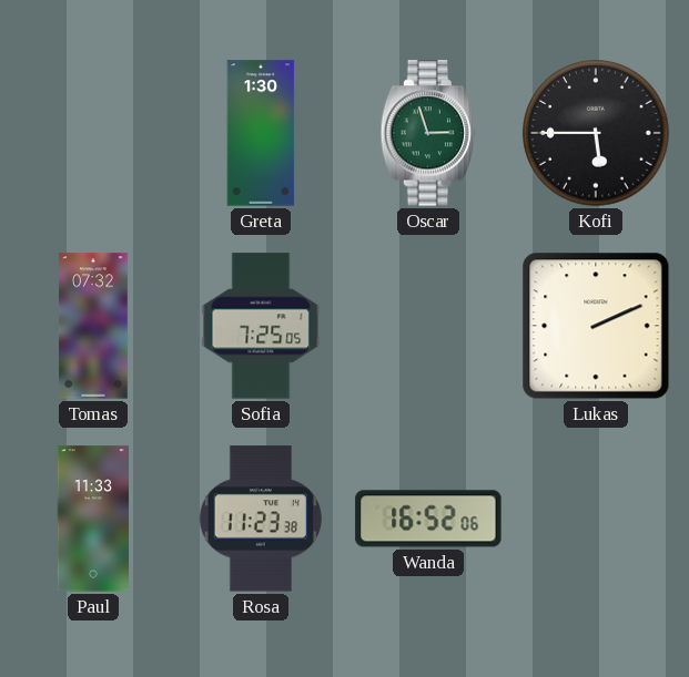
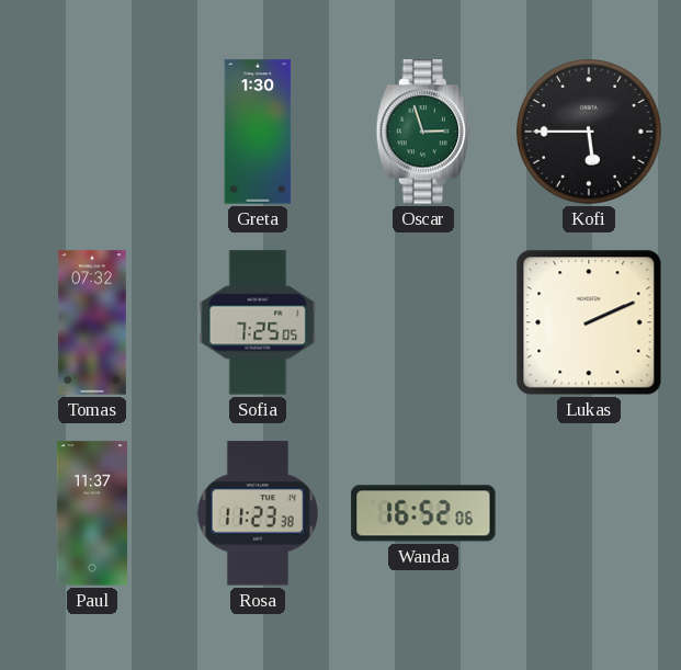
Paul: 11:33 -> 11:37 (92, 513)
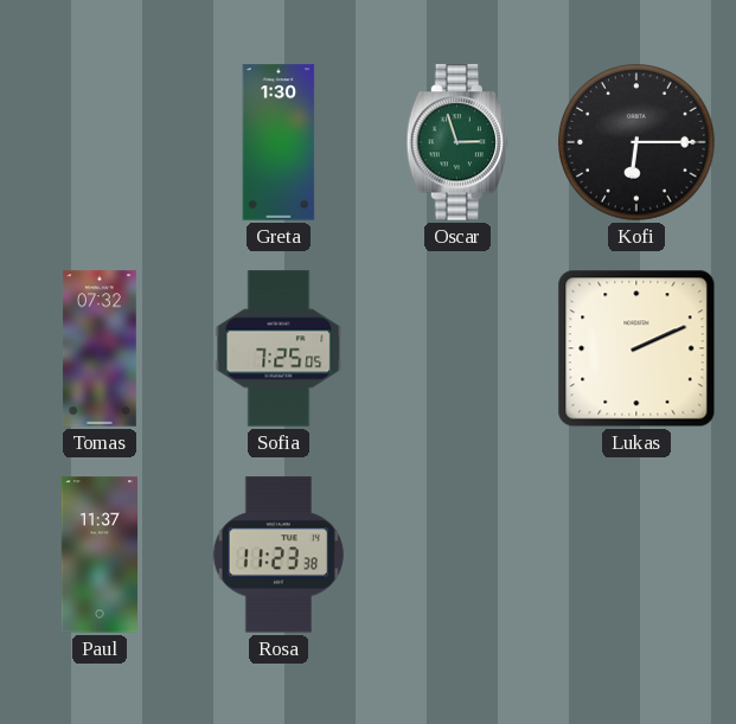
Kofi: 5:45 -> 6:15 (638, 143)
Wanda: 16:52 -> none (423, 513)
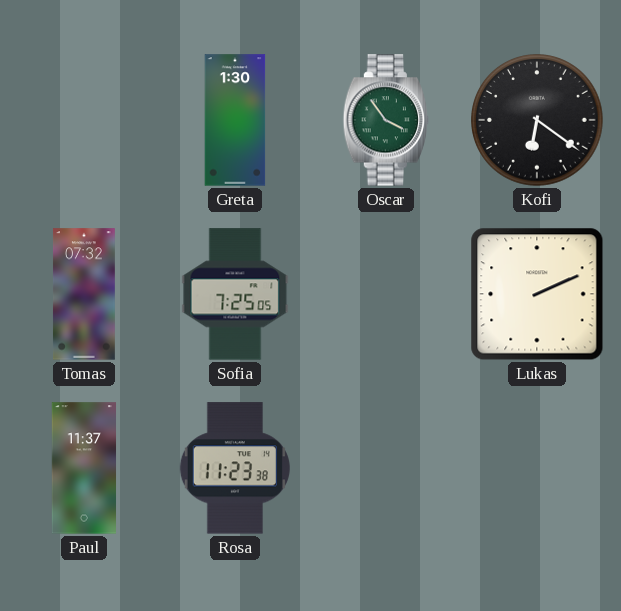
Oscar: 2:57 -> 3:54 (386, 120)
Kofi: 6:15 -> 6:21 (538, 121)
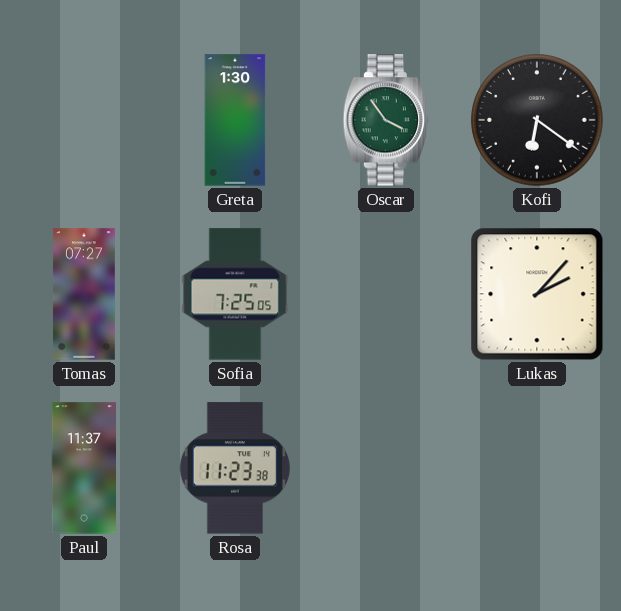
Tomas: 07:32 -> 07:27 (84, 294)
Lukas: 2:11 -> 2:07 (537, 294)
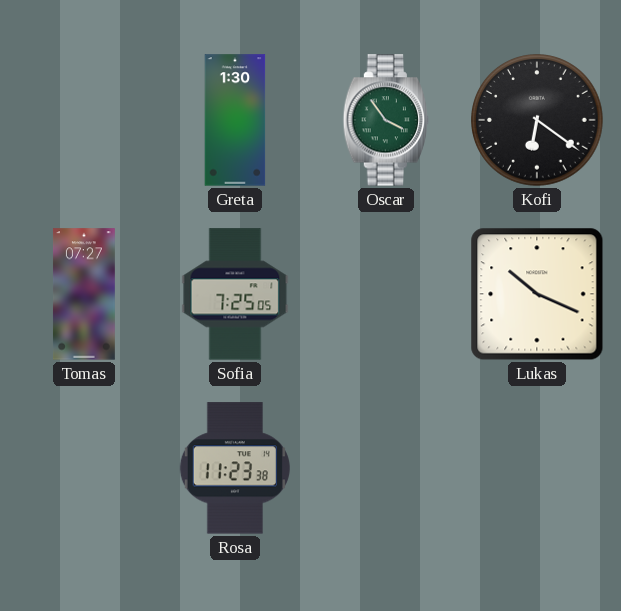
Lukas: 2:07 -> 10:19 (537, 294)
Paul: 11:37 -> none (84, 468)
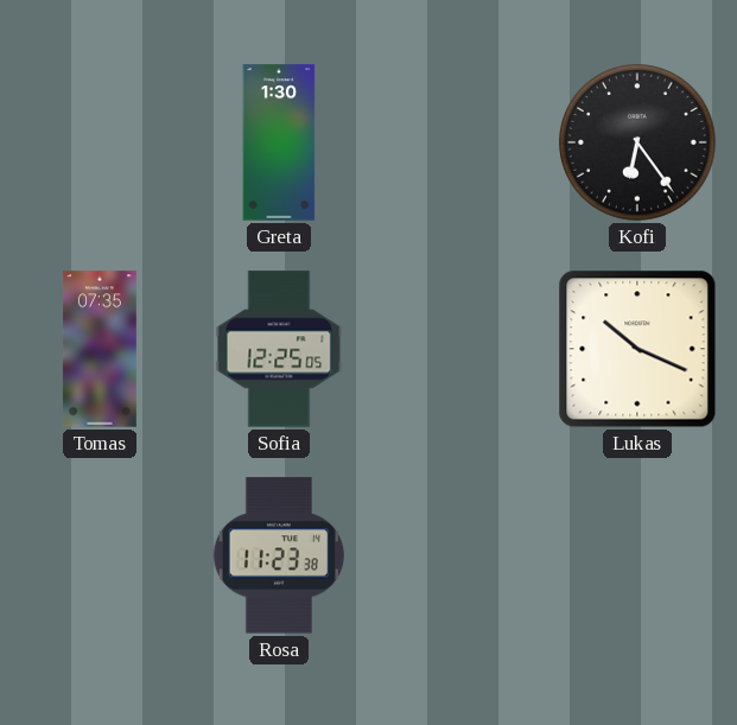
Oscar: 3:54 -> none (386, 120)
Kofi: 6:21 -> 6:24 (638, 144)
Tomas: 07:27 -> 07:35 (100, 349)
Sofia: 7:25 -> 12:25 (279, 349)
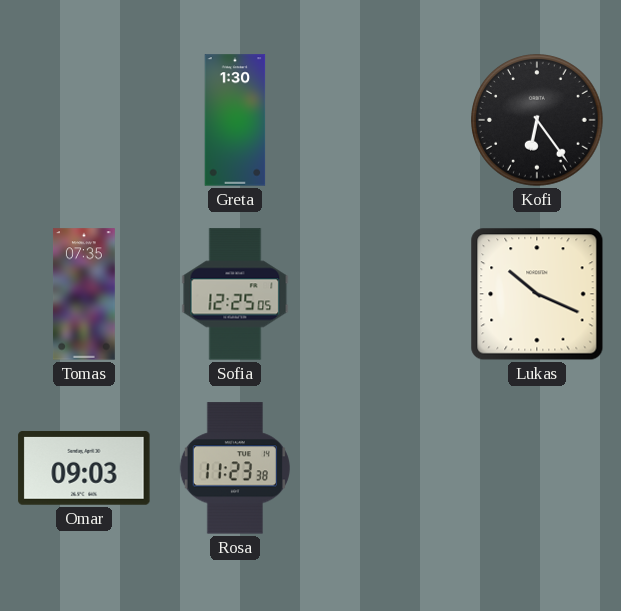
Omar: none -> 09:03 (84, 468)
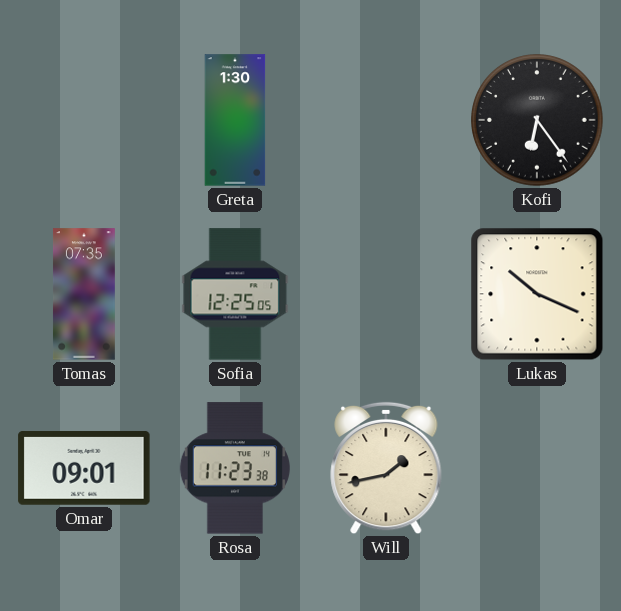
Omar: 09:03 -> 09:01 (84, 468)
Will: none -> 1:43 (386, 468)
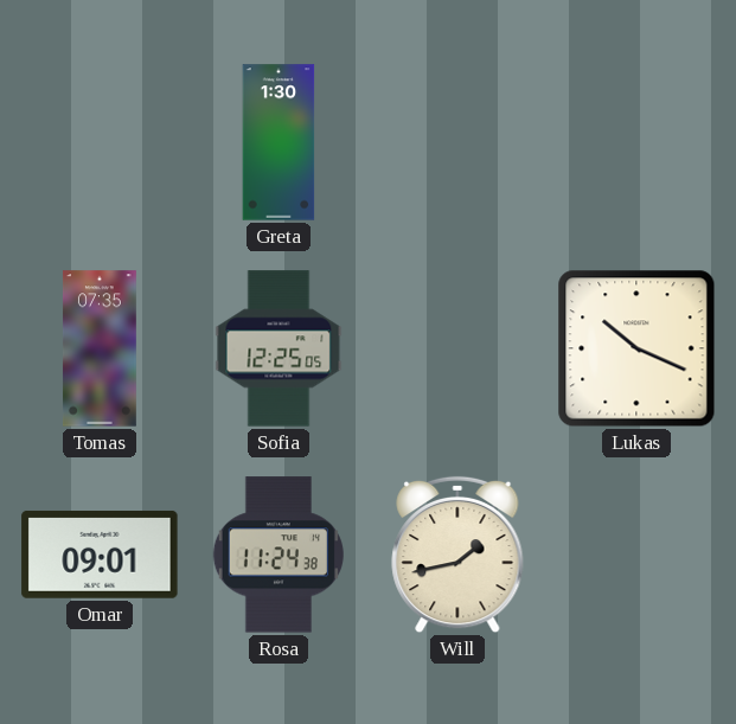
Kofi: 6:24 -> none (538, 121)
Rosa: 11:23 -> 11:24 (279, 555)
